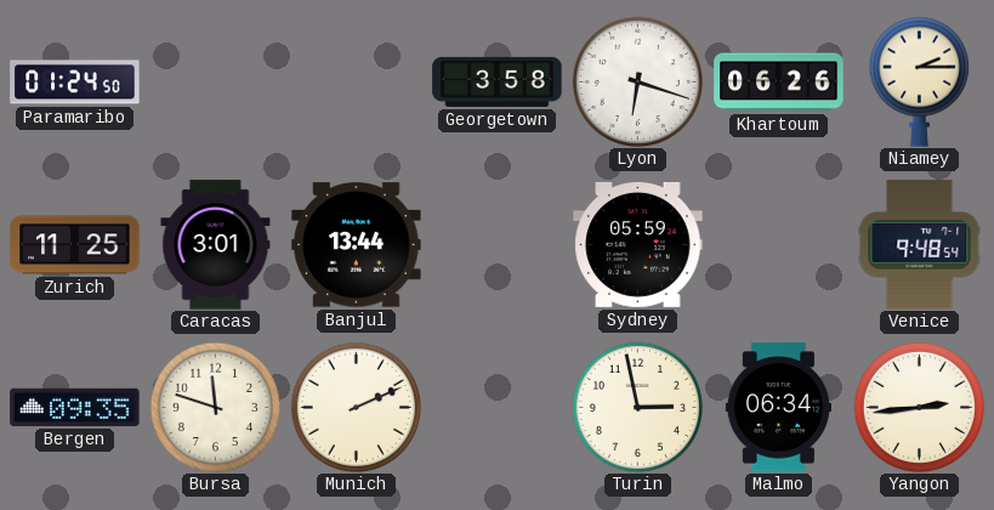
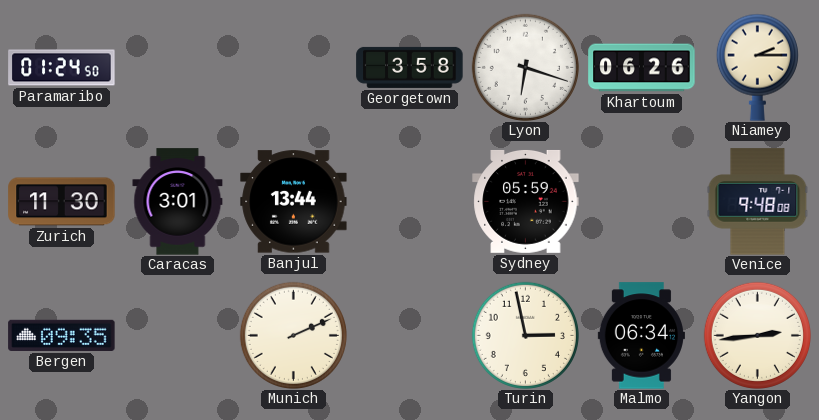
Zurich: 11:25 -> 11:30 (62, 202)
Venice: 9:48:54 -> 9:48:08 (758, 202)
Bursa: 11:48 -> none (215, 407)
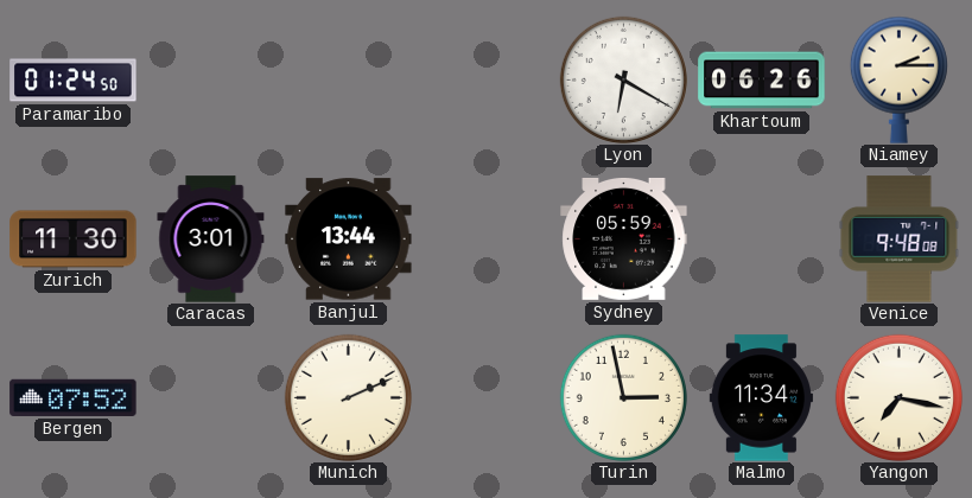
Georgetown: 3:58 -> none (410, 67)
Lyon: 6:18 -> 6:20 (623, 79)
Bergen: 09:35 -> 07:52 (74, 397)
Malmo: 06:34 -> 11:34 (761, 398)
Yangon: 2:44 -> 7:17 (898, 397)
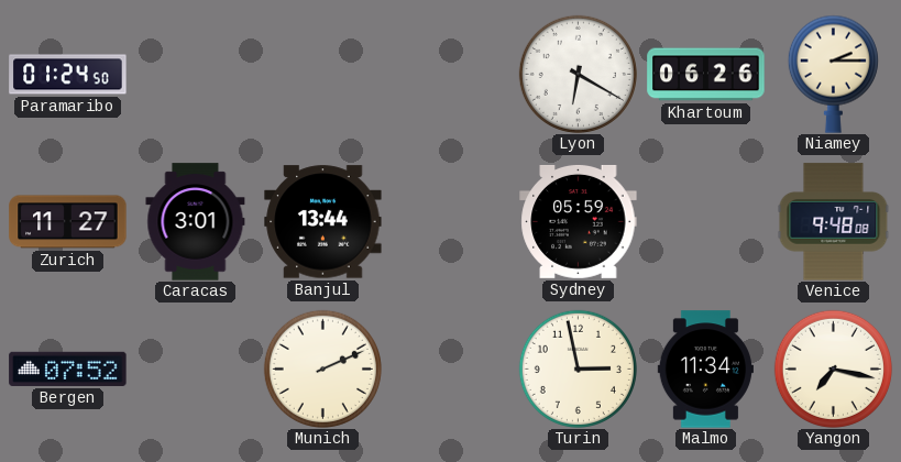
Zurich: 11:30 -> 11:27 (68, 222)
